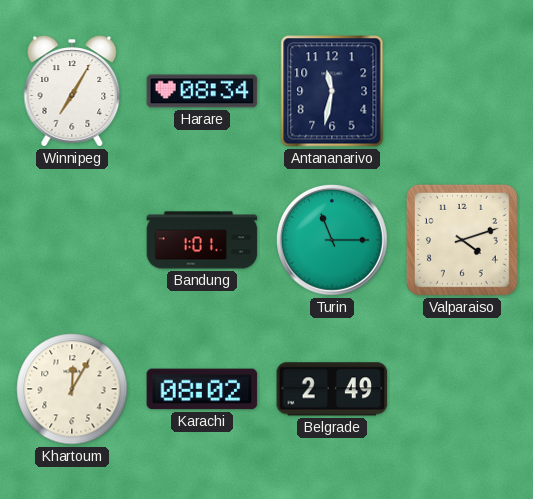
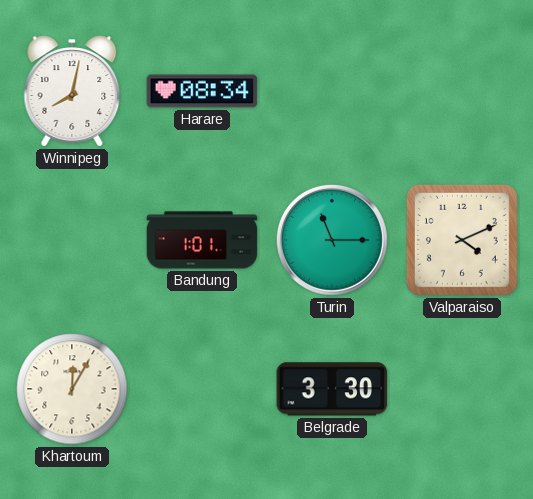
Winnipeg: 7:05 -> 8:02 (72, 91)
Antananarivo: 11:32 -> none (332, 91)
Valparaiso: 4:12 -> 4:11 (462, 240)
Karachi: 08:02 -> none (202, 389)
Belgrade: 2:49 -> 3:30 (332, 389)
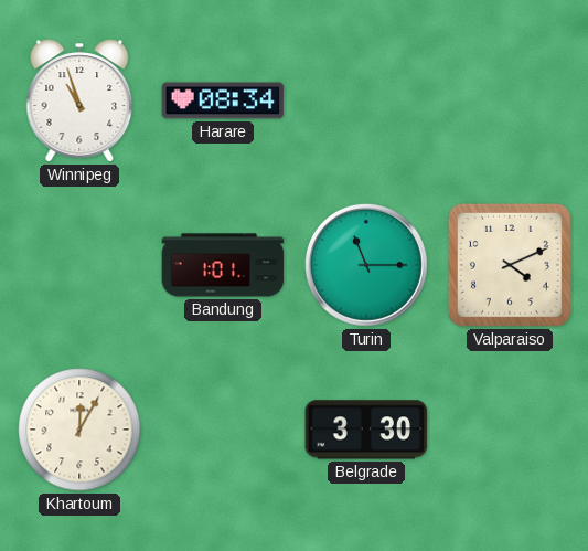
Winnipeg: 8:02 -> 10:57 (79, 100)
